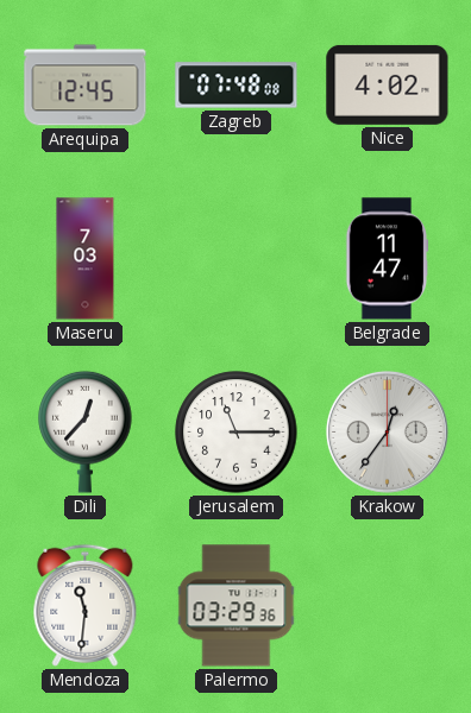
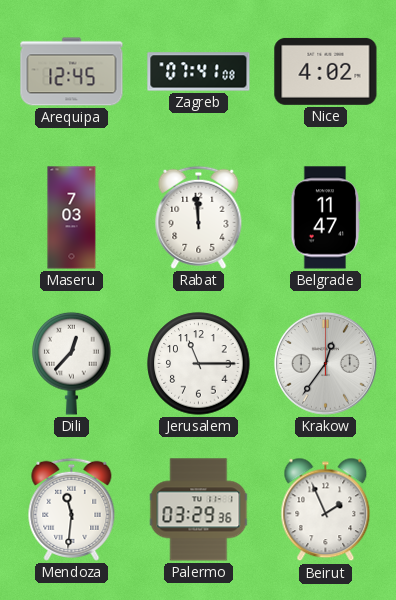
Zagreb: 07:48 -> 07:41 (199, 72)
Rabat: none -> 11:59 (199, 217)
Beirut: none -> 1:56 (326, 510)
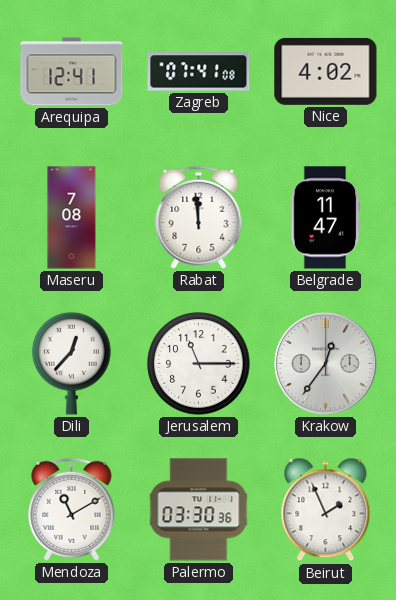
Arequipa: 12:45 -> 12:41 (72, 72)
Maseru: 7:03 -> 7:08 (72, 218)
Mendoza: 11:31 -> 11:10 (72, 509)
Palermo: 03:29 -> 03:30 (199, 510)
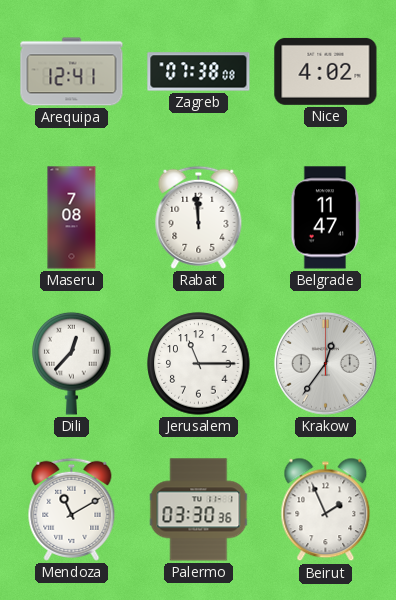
Zagreb: 07:41 -> 07:38 (199, 72)
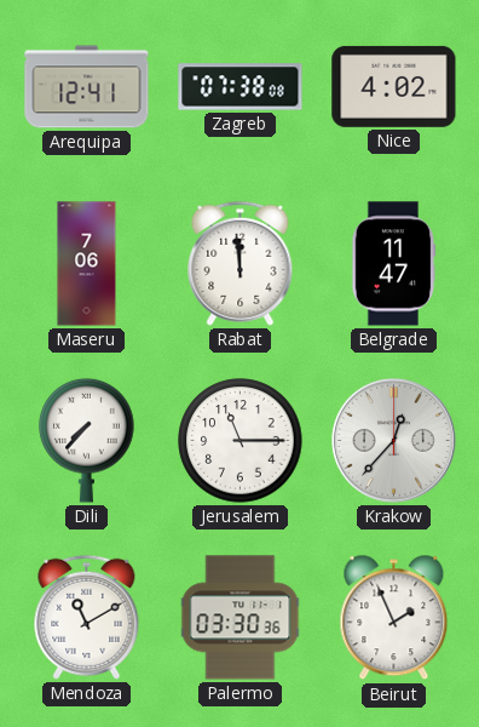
Maseru: 7:08 -> 7:06 (87, 264)
Dili: 12:37 -> 7:37 (87, 440)
Krakow: 12:36 -> 12:37 (393, 440)
